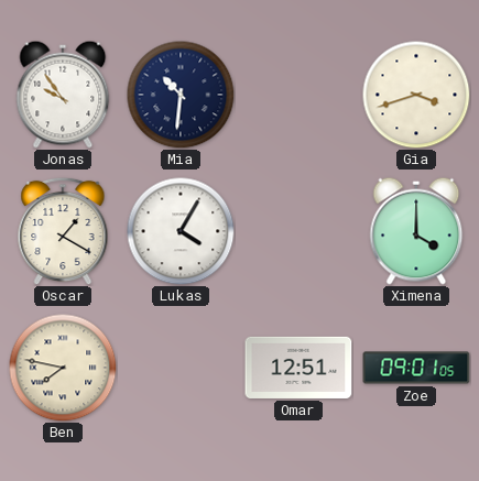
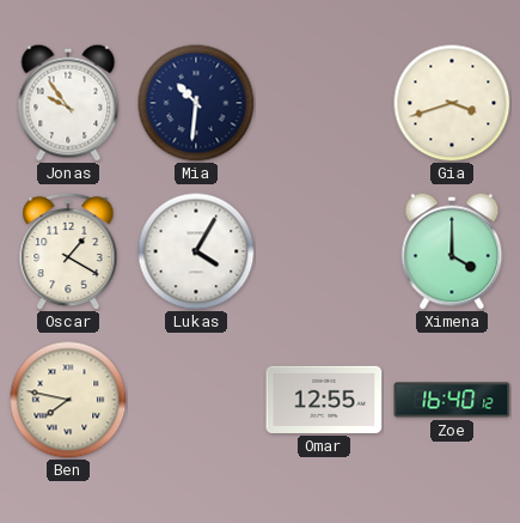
Omar: 12:51 -> 12:55 (324, 400)
Zoe: 09:01 -> 16:40 (452, 400)
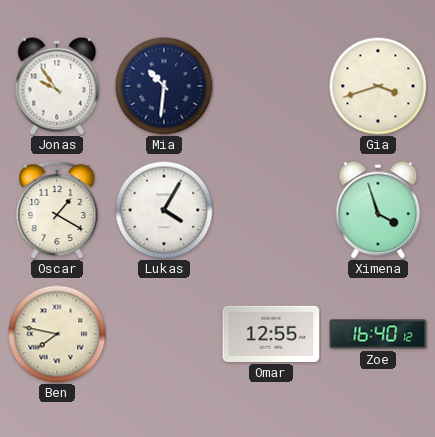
Ximena: 4:00 -> 3:57 (378, 210)
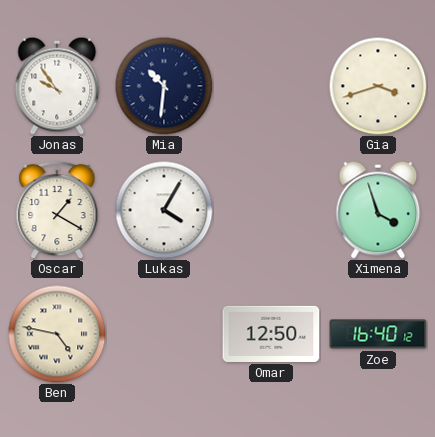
Ben: 7:47 -> 4:47 (57, 334)
Omar: 12:55 -> 12:50 (271, 334)
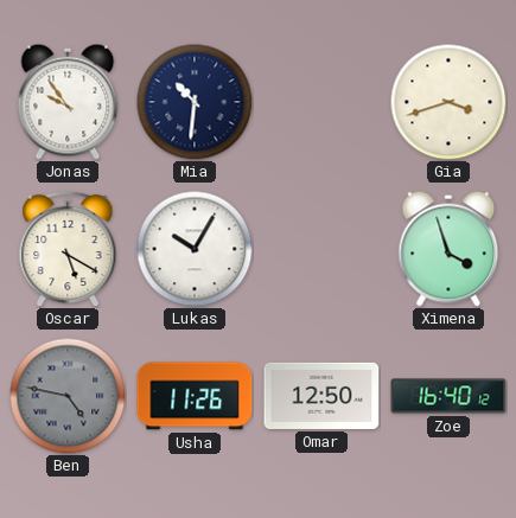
Oscar: 1:20 -> 5:20 (68, 249)
Lukas: 4:05 -> 10:05 (195, 249)
Ben dial: cream -> grey (68, 396)
Usha: none -> 11:26 (195, 396)
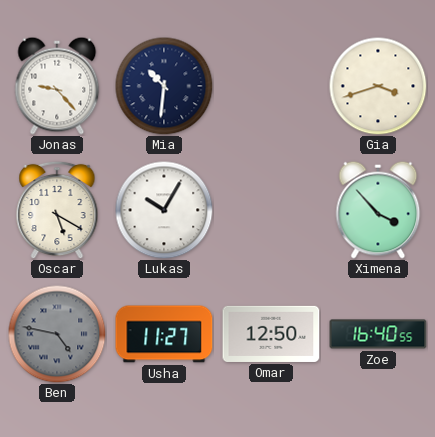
Jonas: 9:54 -> 9:23 (57, 86)
Ximena: 3:57 -> 3:53 (378, 210)
Usha: 11:26 -> 11:27 (164, 334)
Zoe: 16:40:12 -> 16:40:55 (378, 334)
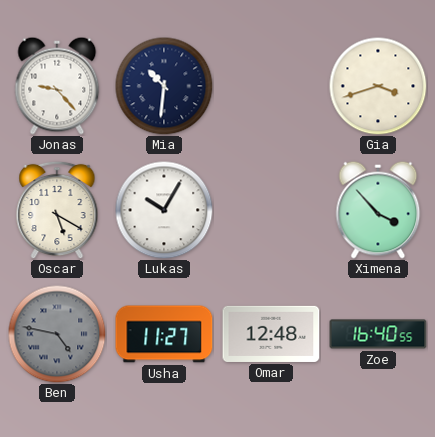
Omar: 12:50 -> 12:48 (271, 334)
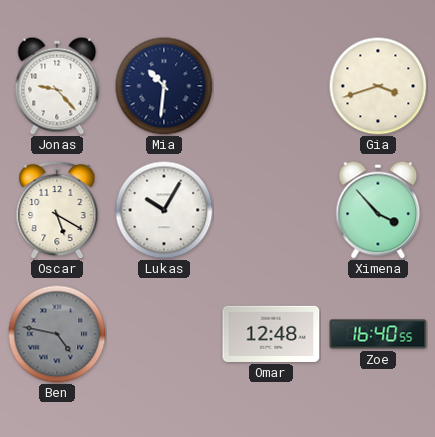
Usha: 11:27 -> none (164, 334)
